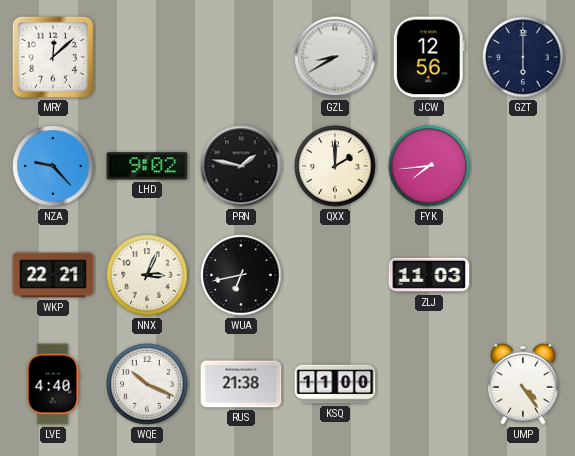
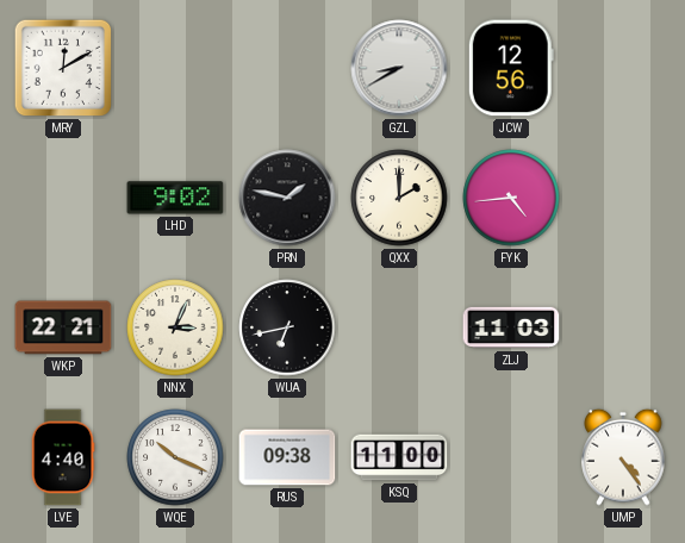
MRY: 12:08 -> 12:10 (63, 68)
GZT: 6:00 -> none (523, 57)
NZA: 9:23 -> none (53, 166)
FYK: 7:44 -> 4:44 (511, 198)
RUS: 21:38 -> 09:38 (287, 457)
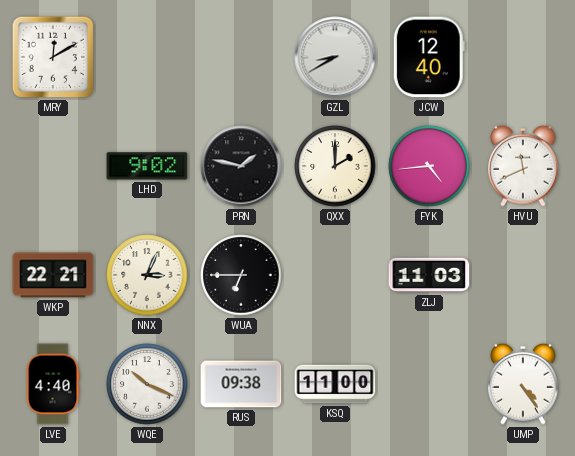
JCW: 12:56 -> 12:40 (429, 57)
HVU: none -> 11:41 (523, 166)
WUA: 6:43 -> 6:45 (241, 275)
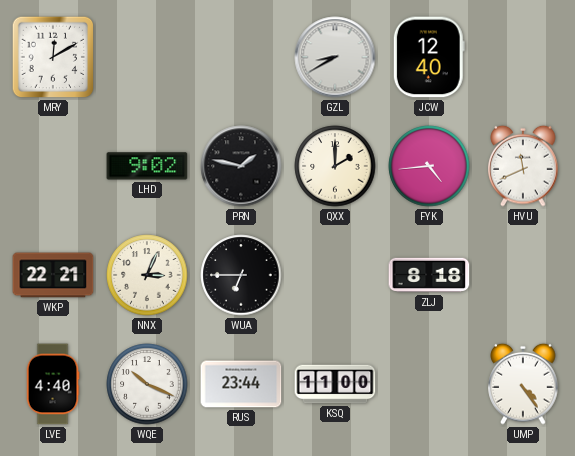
ZLJ: 11:03 -> 8:18 (429, 275)
RUS: 09:38 -> 23:44 (241, 384)
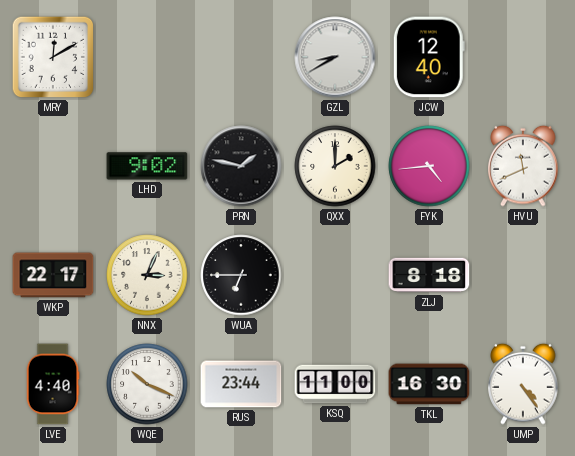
WKP: 22:21 -> 22:17 (53, 275)
TKL: none -> 16:30 (429, 384)
